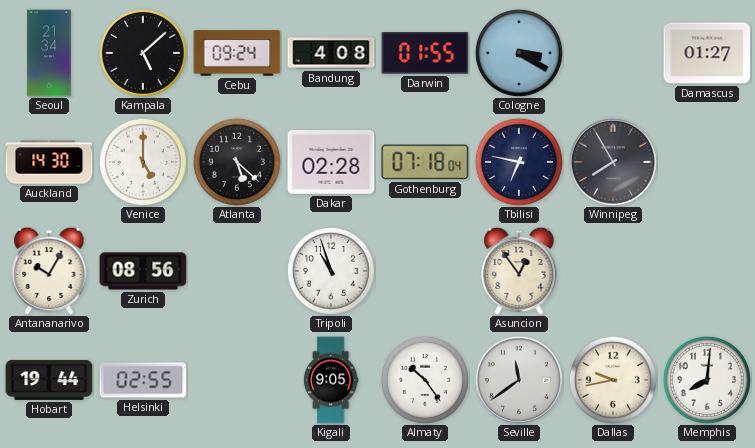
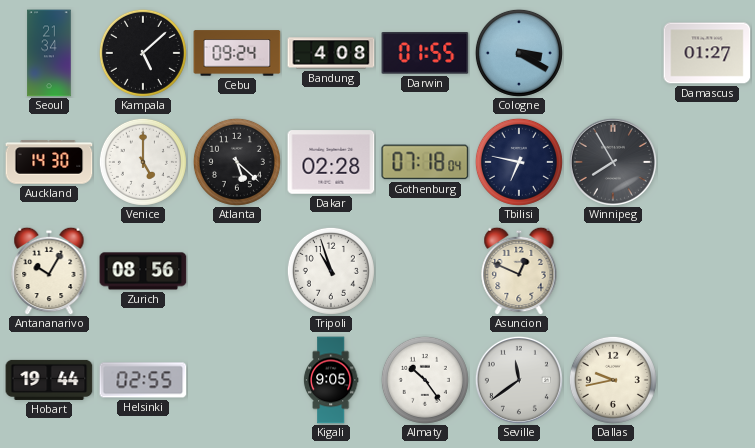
Asuncion: 12:54 -> 12:49 (519, 271)
Memphis: 8:01 -> none (707, 380)
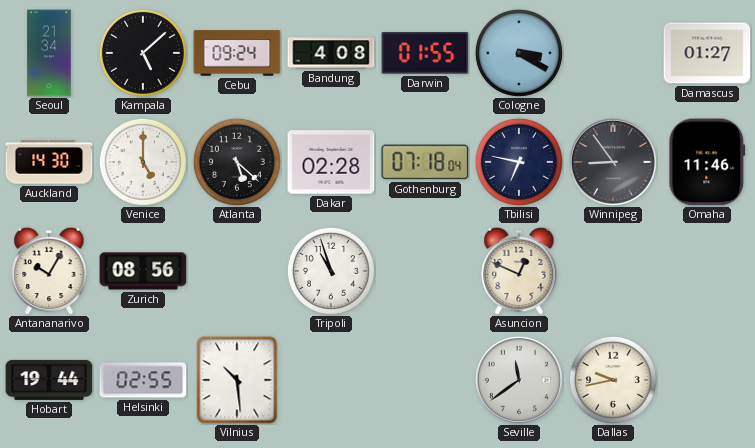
Winnipeg: 7:55 -> 8:54 (613, 162)
Omaha: none -> 11:46 (707, 162)
Vilnius: none -> 10:29 (237, 380)
Kigali: 9:05 -> none (331, 380)
Almaty: 10:24 -> none (425, 380)
